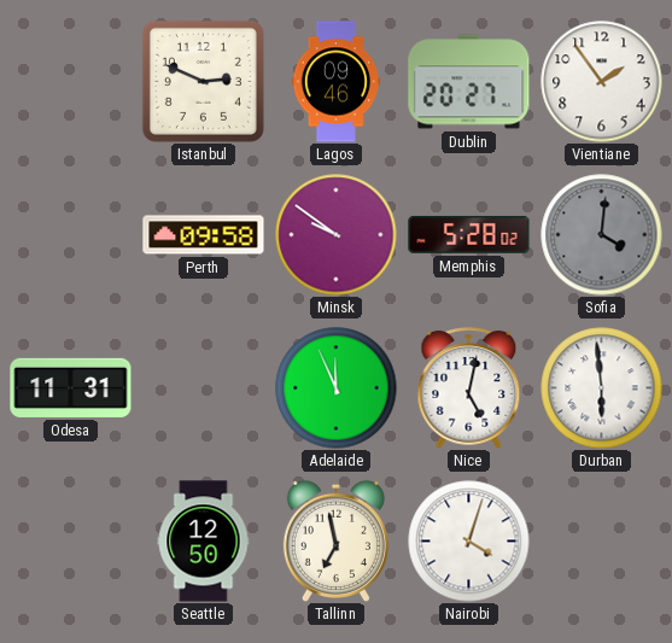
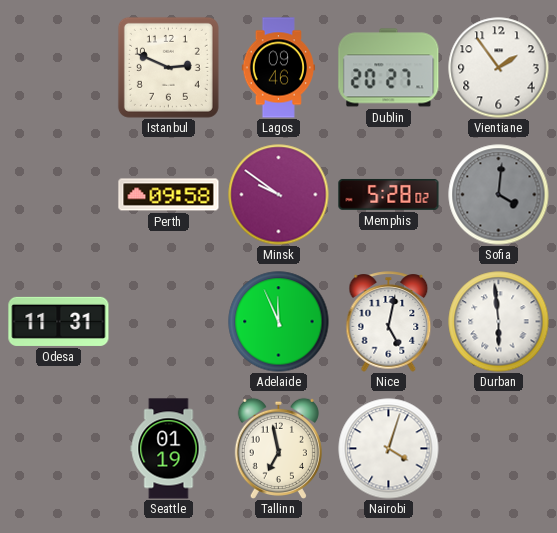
Seattle: 12:50 -> 01:19 (169, 449)
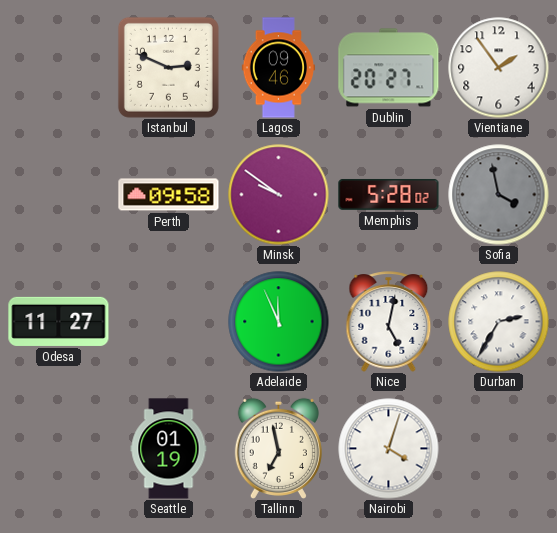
Sofia: 4:01 -> 3:58 (499, 195)
Odesa: 11:31 -> 11:27 (59, 321)
Durban: 5:59 -> 2:35 (499, 322)
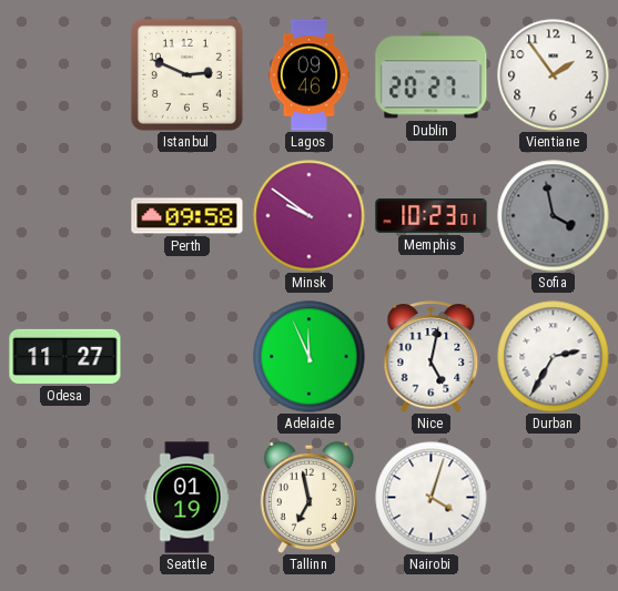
Memphis: 5:28 -> 10:23 (432, 215)
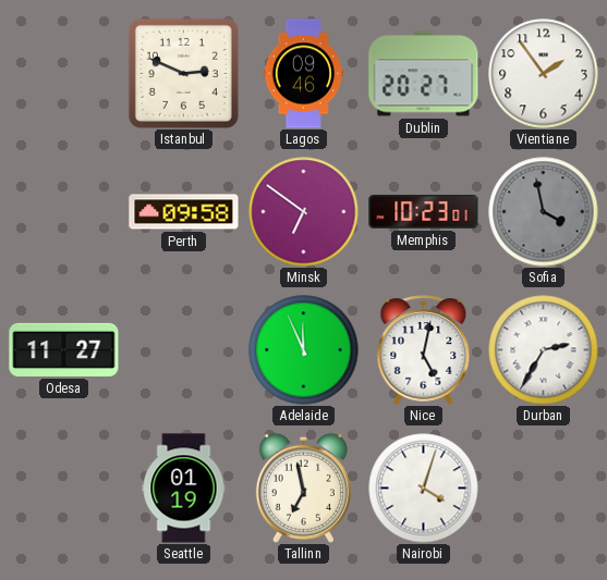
Minsk: 9:51 -> 6:51 (304, 212)
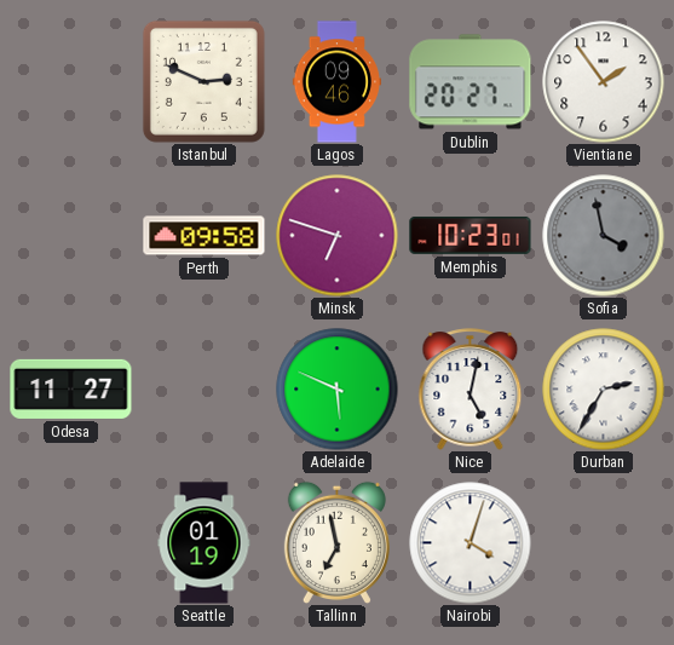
Minsk: 6:51 -> 6:48 (338, 236)
Adelaide: 11:56 -> 5:49 (338, 390)
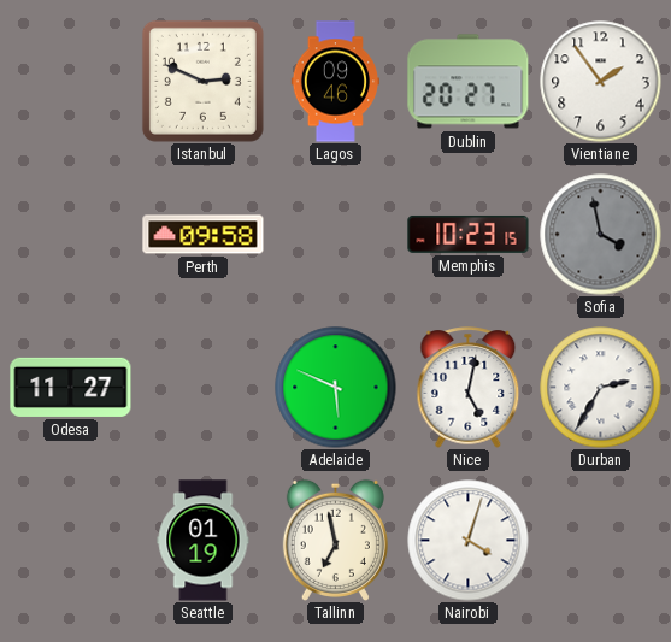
Minsk: 6:48 -> none (338, 236)
Memphis: 10:23:01 -> 10:23:15 (469, 234)
